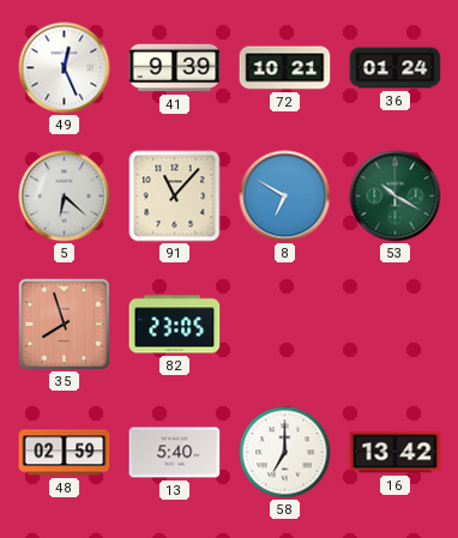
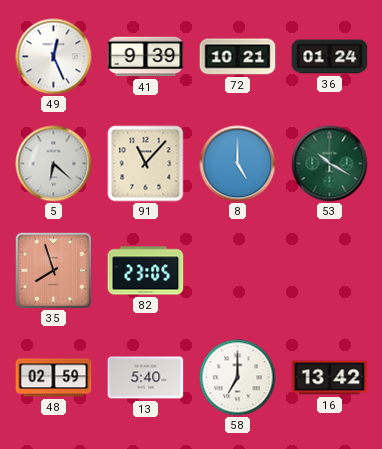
8: 6:50 -> 5:00 (238, 164)
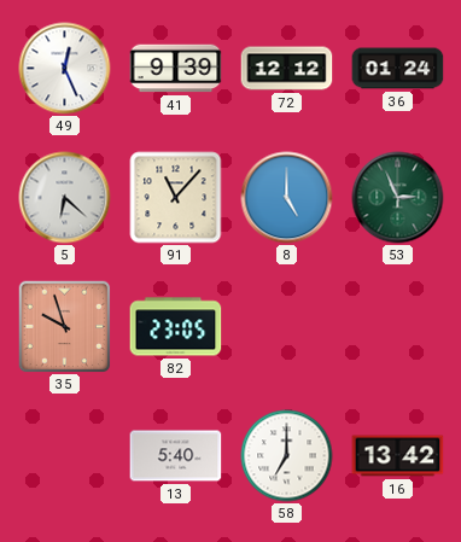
72: 10:21 -> 12:12 (287, 69)
53: 10:20 -> 2:56 (398, 198)
35: 7:57 -> 9:57 (64, 326)
48: 02:59 -> none (54, 378)
